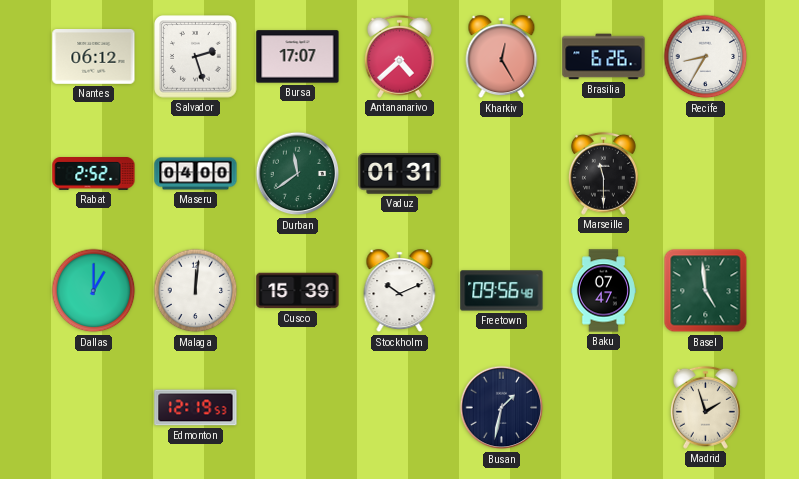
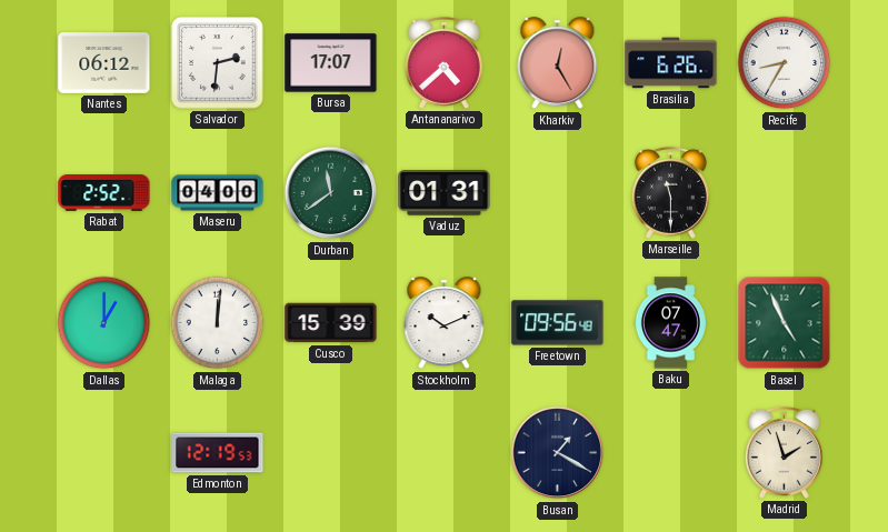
Salvador: 2:27 -> 2:31 (218, 63)
Basel: 4:59 -> 4:56 (785, 323)
Busan: 1:32 -> 1:20 (558, 453)
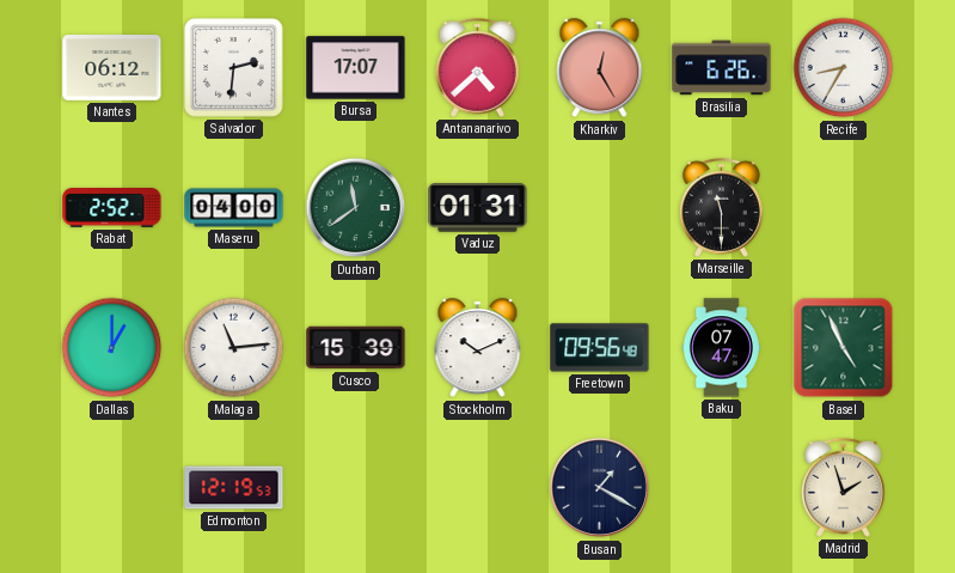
Malaga: 12:01 -> 11:14 (234, 348)
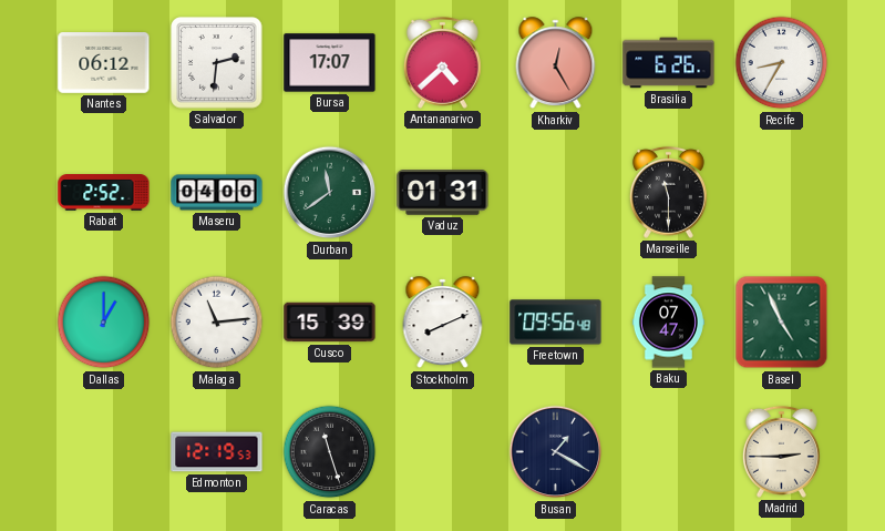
Stockholm: 10:11 -> 8:11 (443, 323)
Caracas: none -> 11:27 (330, 452)
Madrid: 1:57 -> 2:45 (781, 451)
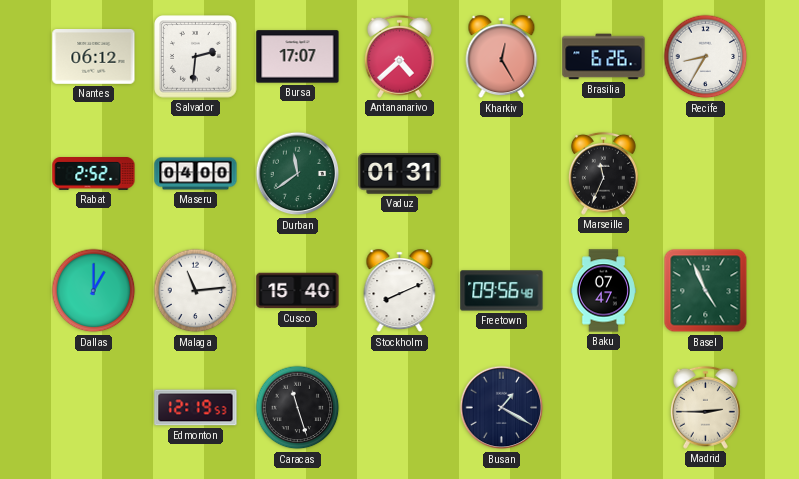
Marseille: 11:30 -> 11:34 (603, 173)
Cusco: 15:39 -> 15:40 (298, 291)
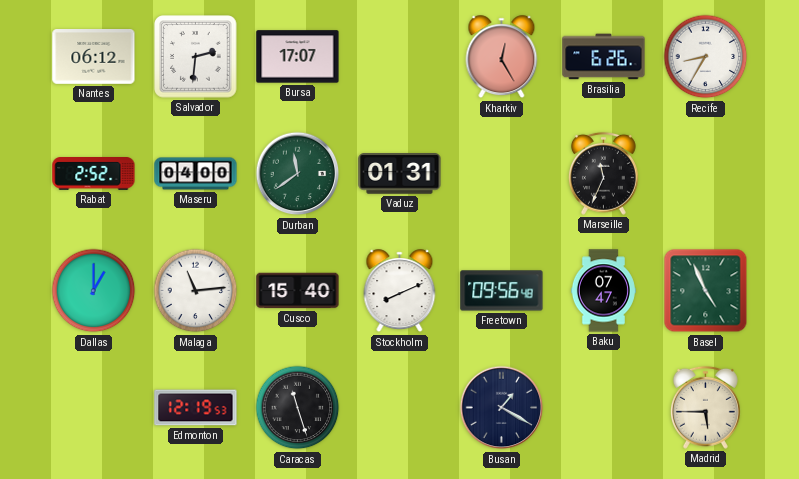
Antananarivo: 4:38 -> none (399, 56)
Madrid: 2:45 -> 5:45 (705, 407)
